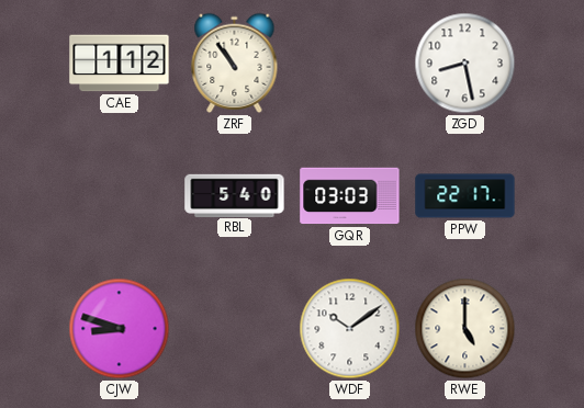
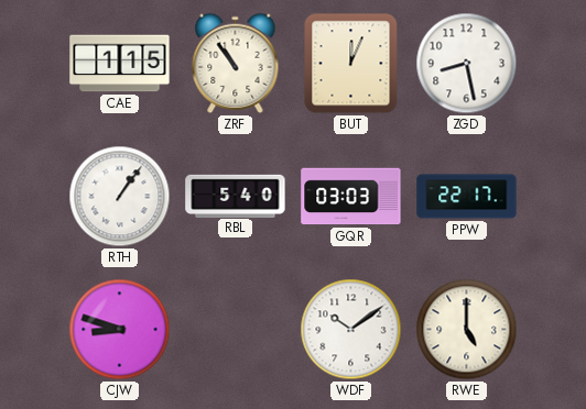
CAE: 1:12 -> 1:15 (120, 64)
BUT: none -> 12:04 (351, 64)
RTH: none -> 1:06 (120, 197)
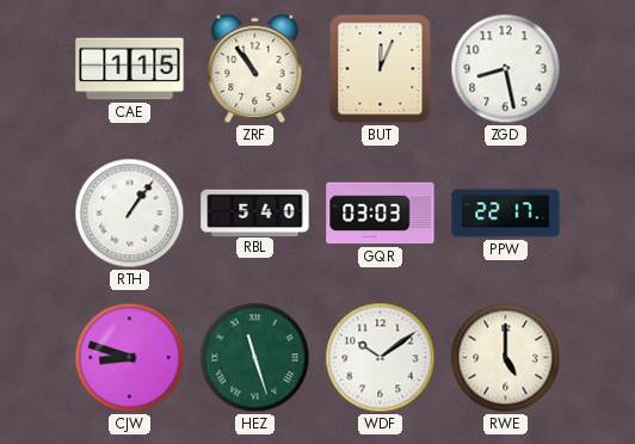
HEZ: none -> 11:27 (255, 358)
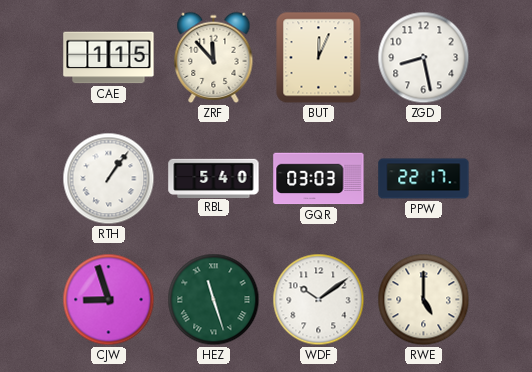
ZRF: 10:54 -> 11:53 (214, 57)
CJW: 8:48 -> 8:57 (109, 300)
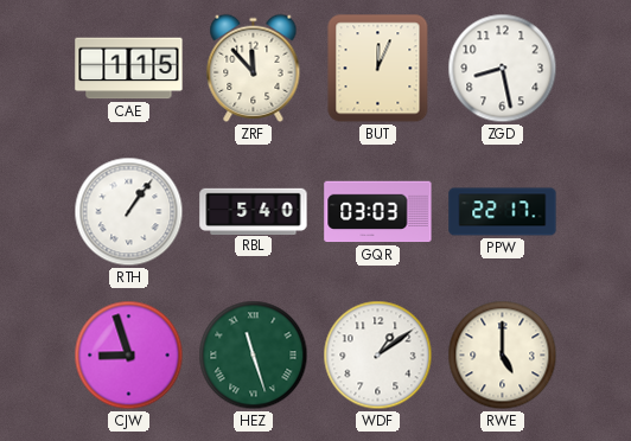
WDF: 10:09 -> 1:09 (378, 356)
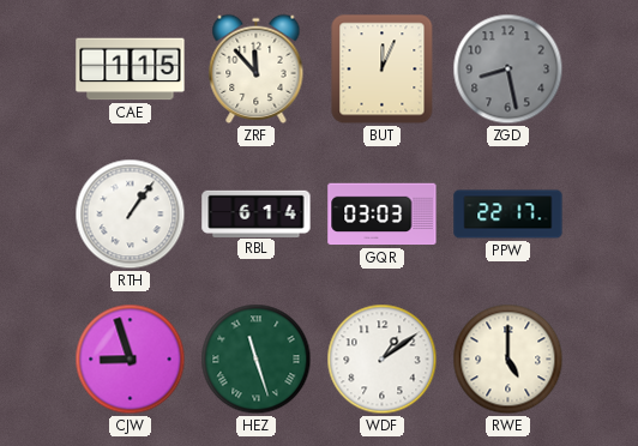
ZGD dial: white -> grey (508, 70)
RBL: 5:40 -> 6:14 (257, 213)
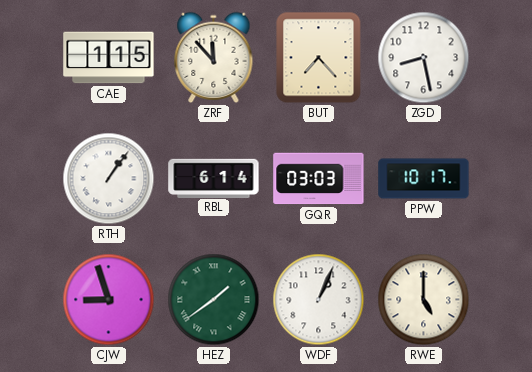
BUT: 12:04 -> 7:23 (319, 58)
ZGD dial: grey -> white (424, 58)
PPW: 22:17 -> 10:17 (424, 179)
HEZ: 11:27 -> 1:39 (214, 300)
WDF: 1:09 -> 1:04 (319, 300)
